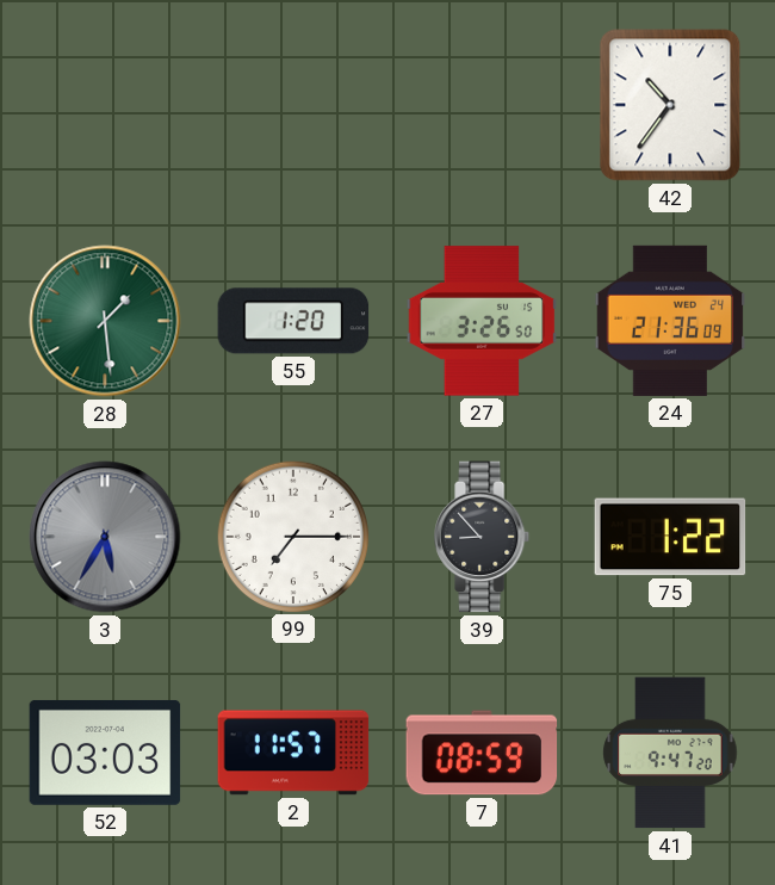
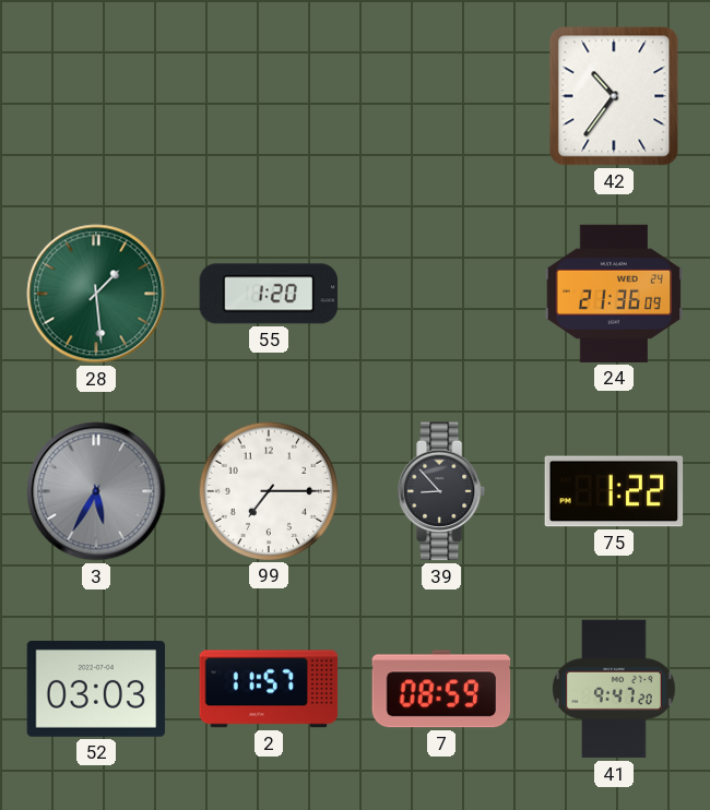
27: 3:26 -> none (482, 321)
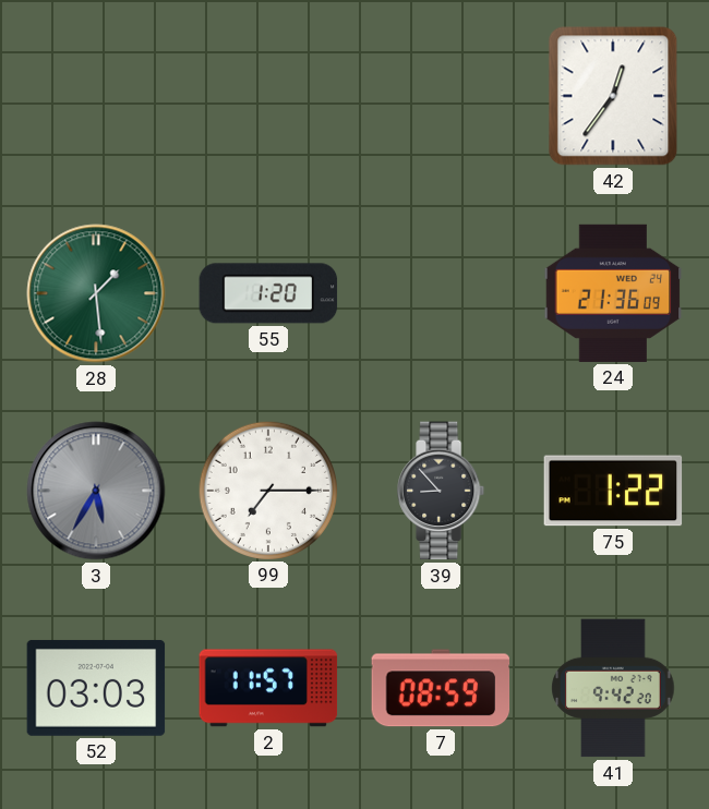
42: 10:36 -> 12:36 (613, 96)
41: 9:47 -> 9:42 (613, 688)
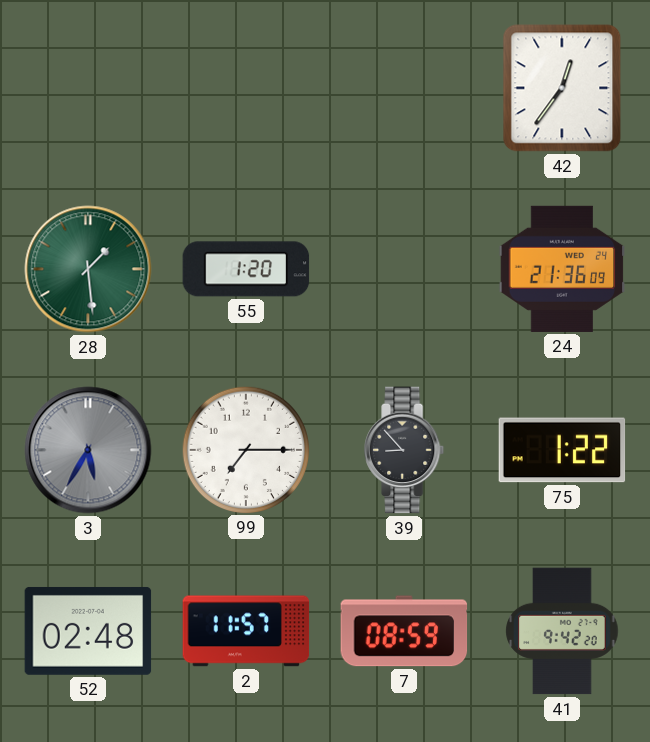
52: 03:03 -> 02:48 (88, 631)
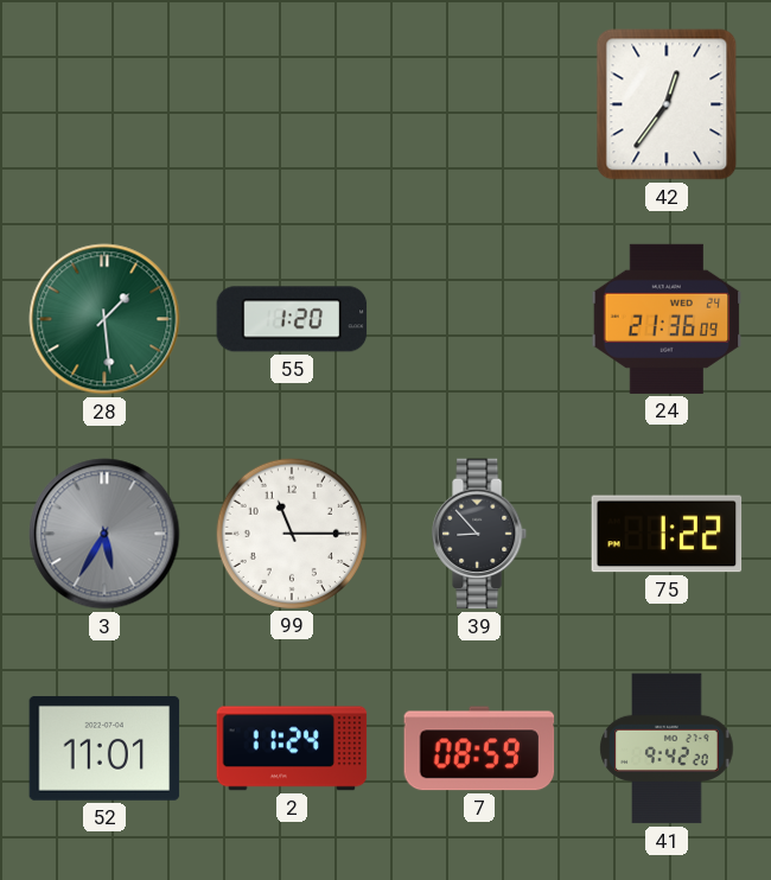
99: 7:15 -> 11:15 (291, 533)
52: 02:48 -> 11:01 (104, 748)
2: 11:57 -> 11:24 (292, 748)
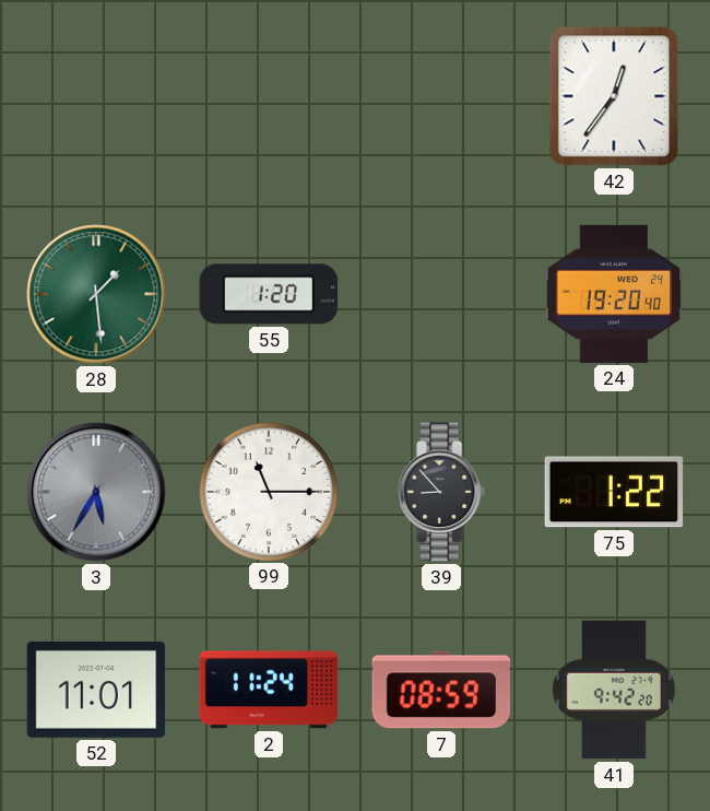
24: 21:36 -> 19:20 (614, 294)
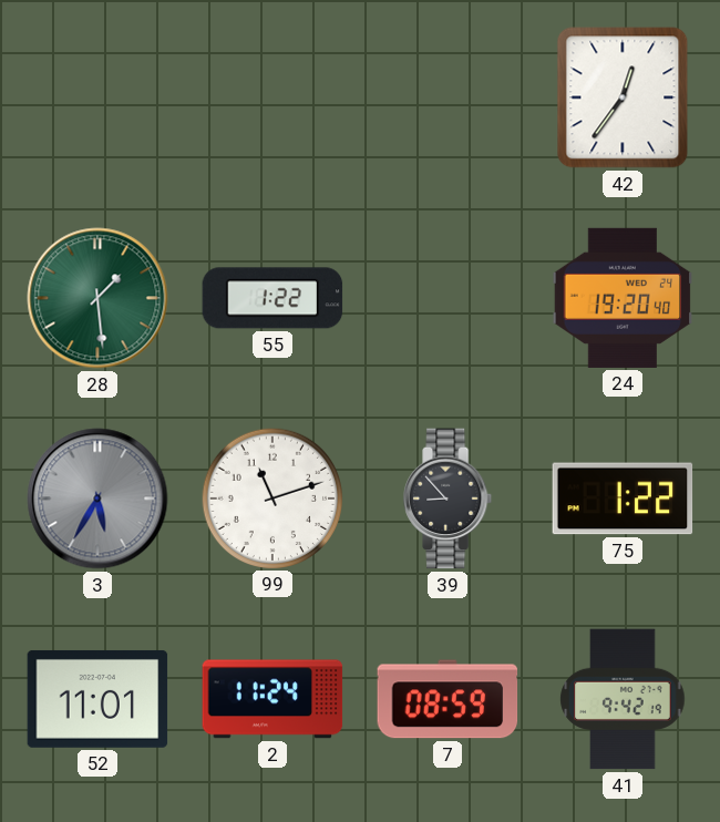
55: 1:20 -> 1:22 (272, 298)
99: 11:15 -> 11:12 (271, 497)
41: 9:42:20 -> 9:42:19 (623, 699)
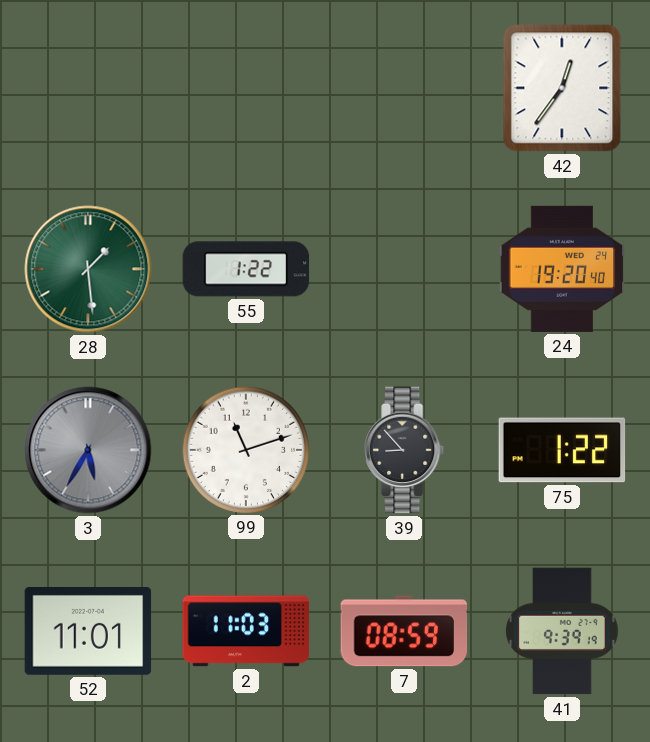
2: 11:24 -> 11:03 (246, 631)
41: 9:42 -> 9:39 (562, 631)
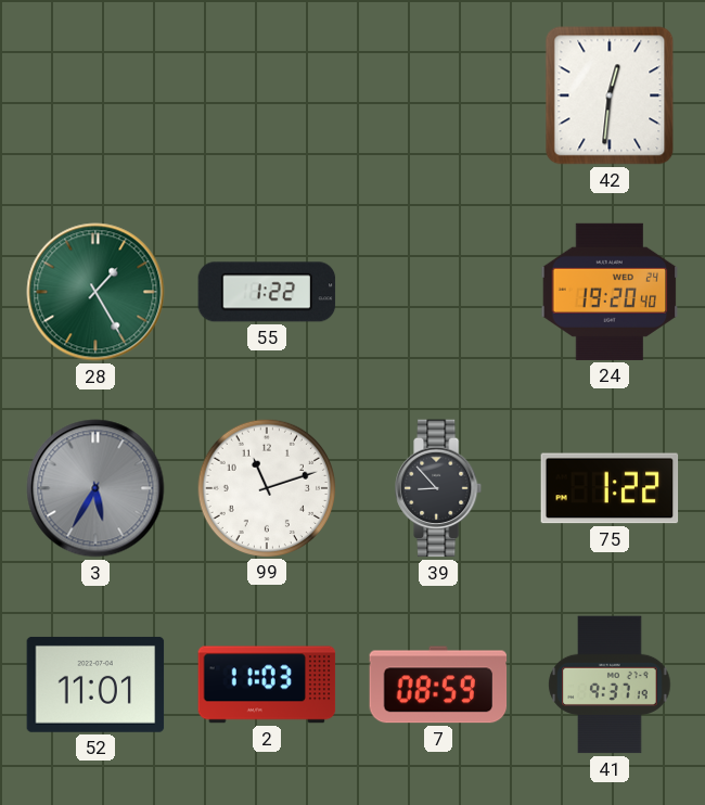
42: 12:36 -> 12:31 (610, 95)
28: 1:29 -> 1:25 (95, 292)
41: 9:39 -> 9:37 (610, 685)
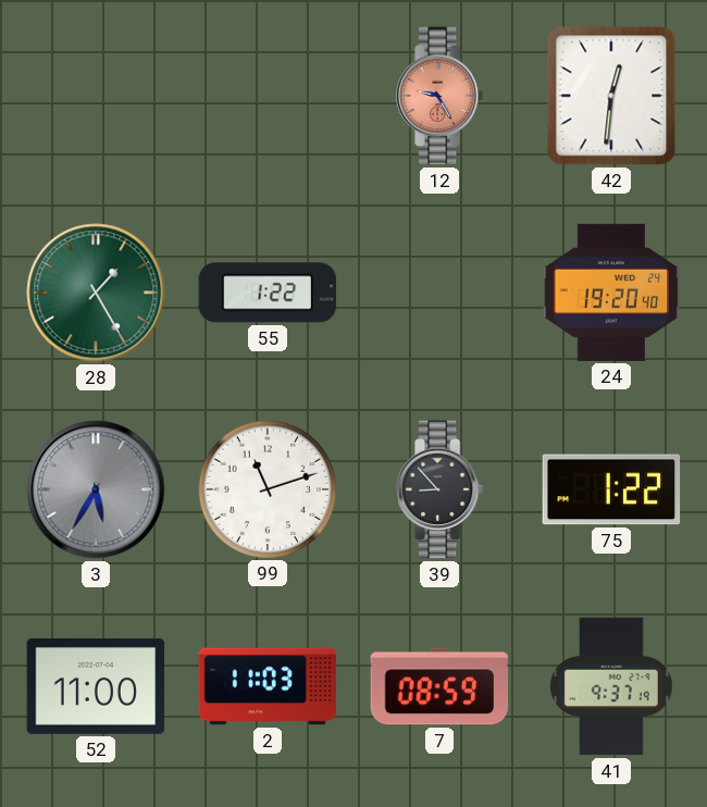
12: none -> 9:25 (441, 96)
52: 11:01 -> 11:00 (96, 686)
